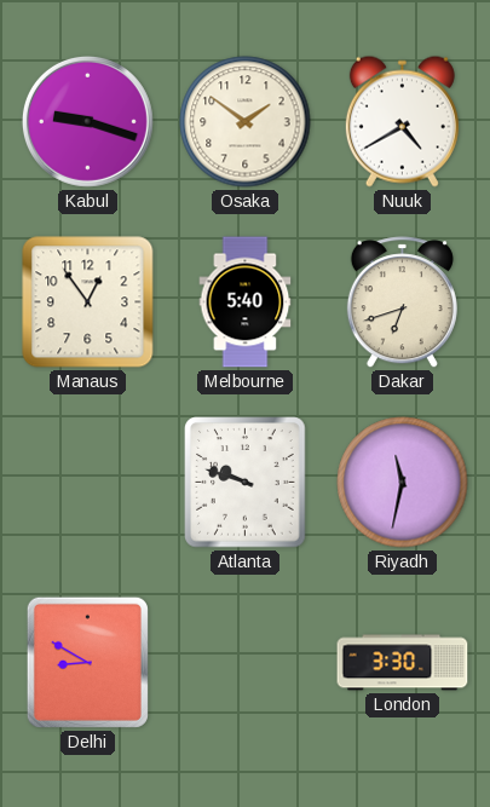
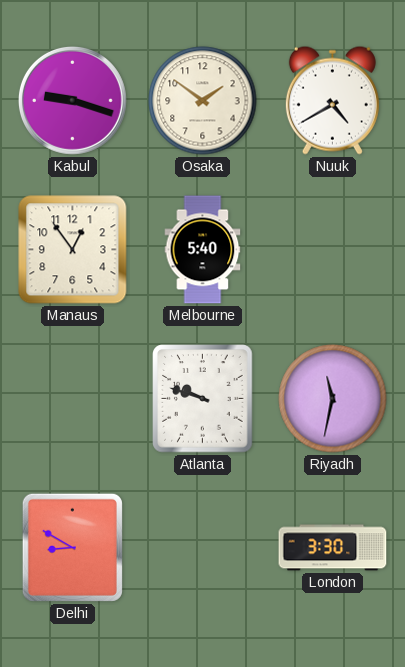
Dakar: 6:42 -> none (402, 302)
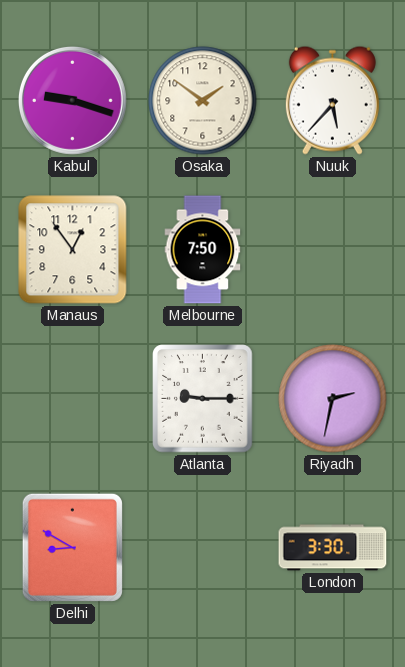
Nuuk: 4:40 -> 5:37 (332, 100)
Melbourne: 5:40 -> 7:50 (203, 250)
Atlanta: 9:48 -> 9:15 (203, 399)
Riyadh: 11:32 -> 2:32 (333, 399)
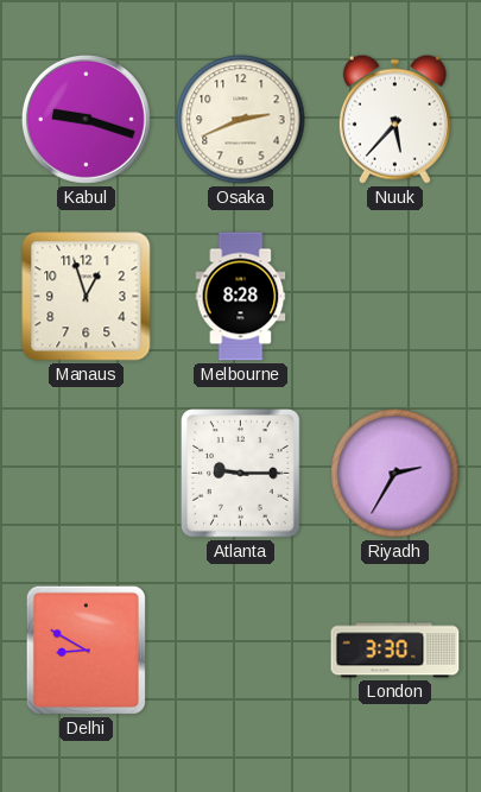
Osaka: 1:51 -> 2:41 (241, 120)
Manaus: 12:54 -> 12:57 (87, 297)
Melbourne: 7:50 -> 8:28 (241, 297)
Riyadh: 2:32 -> 2:35 (395, 474)
